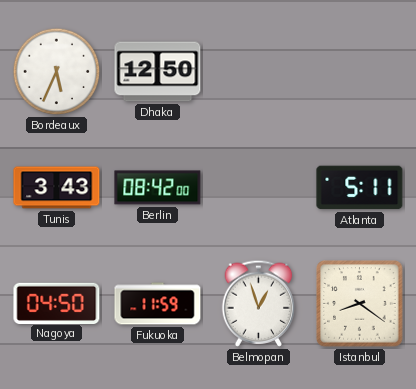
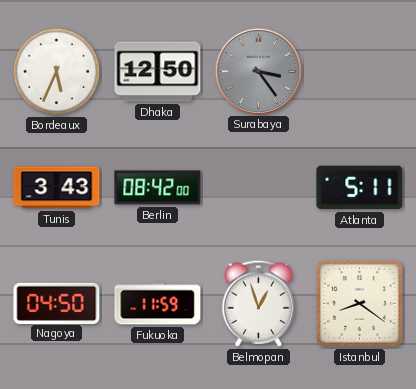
Surabaya: none -> 3:24 (258, 71)
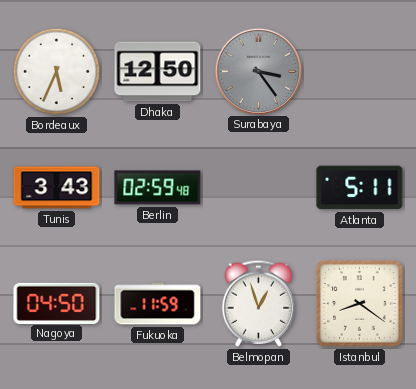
Berlin: 08:42 -> 02:59 (158, 188)
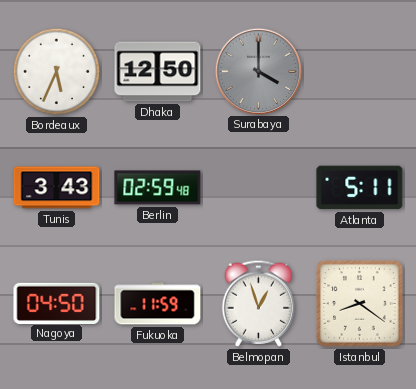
Surabaya: 3:24 -> 4:00 (258, 71)
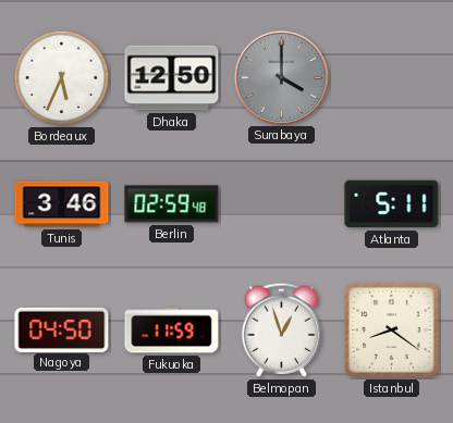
Tunis: 3:43 -> 3:46 (62, 204)
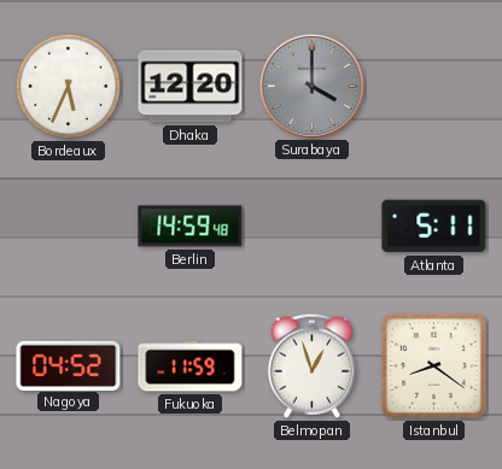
Dhaka: 12:50 -> 12:20 (191, 87)
Tunis: 3:46 -> none (62, 204)
Berlin: 02:59 -> 14:59 (191, 227)
Nagoya: 04:50 -> 04:52 (69, 365)
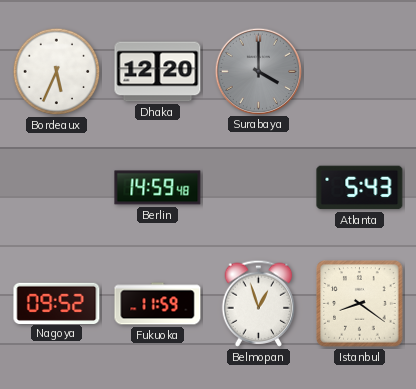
Atlanta: 5:11 -> 5:43 (360, 188)
Nagoya: 04:52 -> 09:52 (57, 303)
